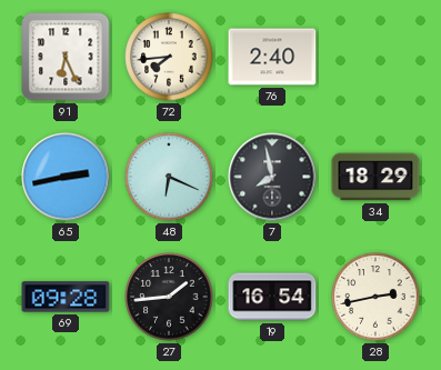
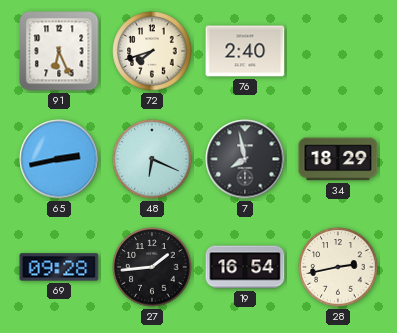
72: 7:44 -> 7:42 (152, 51)
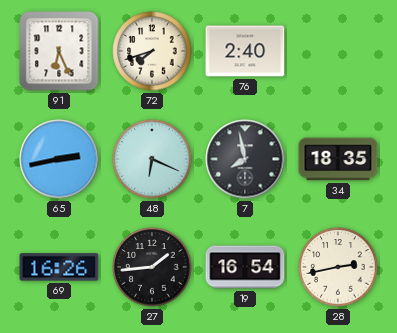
34: 18:29 -> 18:35 (338, 159)
69: 09:28 -> 16:26 (59, 267)
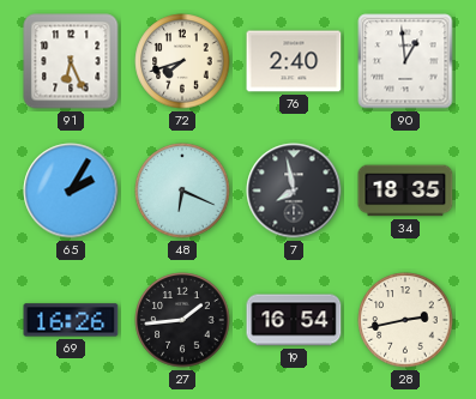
90: none -> 12:59 (405, 61)
65: 2:43 -> 2:05 (71, 191)
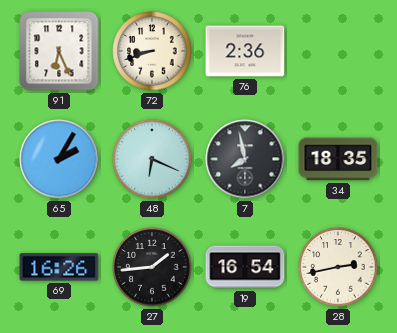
72: 7:42 -> 8:42 (152, 51)
76: 2:40 -> 2:36 (245, 51)
90: 12:59 -> none (405, 61)
